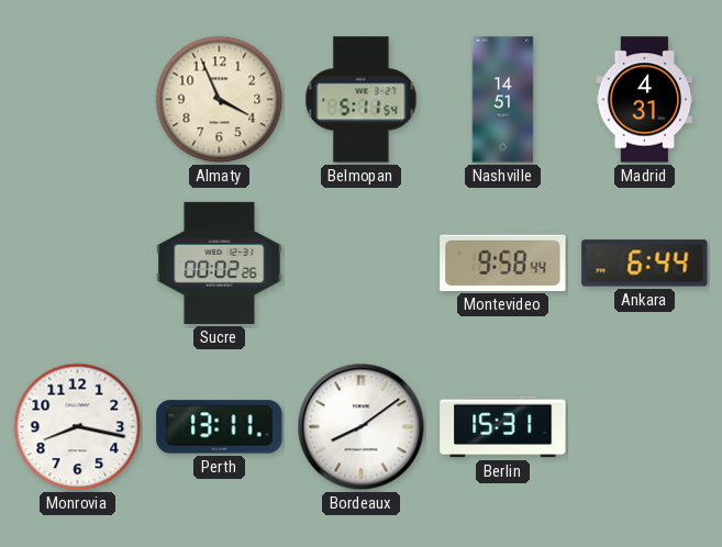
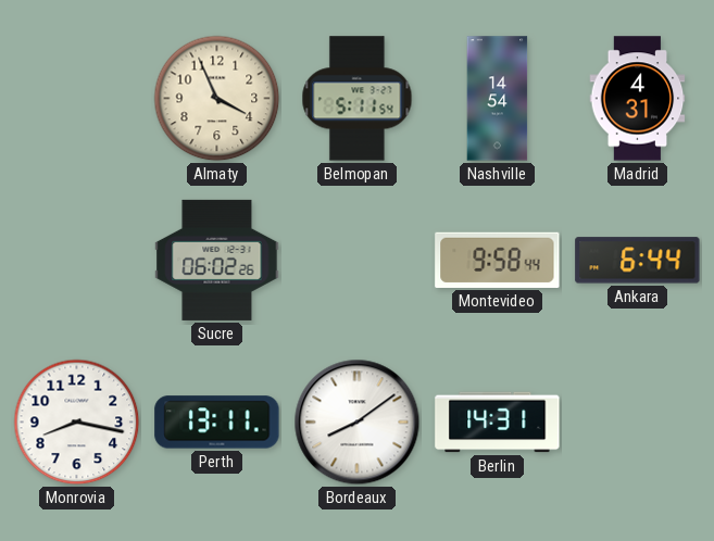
Nashville: 14:51 -> 14:54 (498, 99)
Sucre: 00:02 -> 06:02 (217, 260)
Berlin: 15:31 -> 14:31 (498, 423)
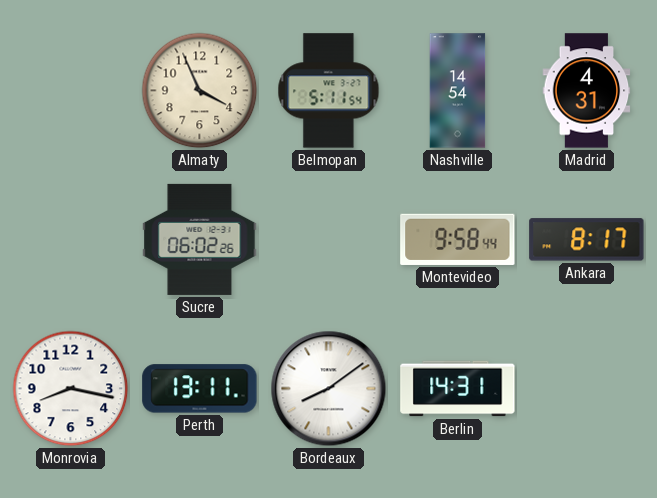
Ankara: 6:44 -> 8:17 (587, 240)
